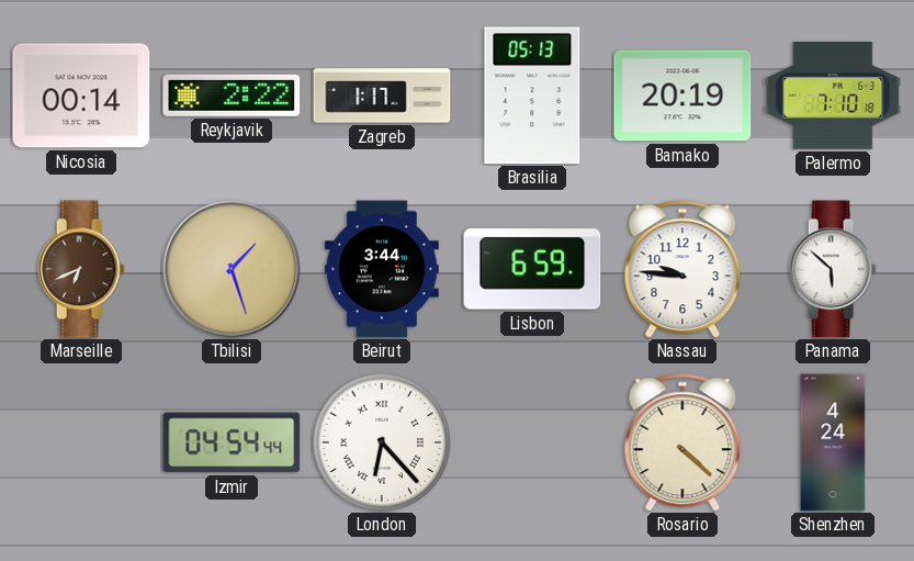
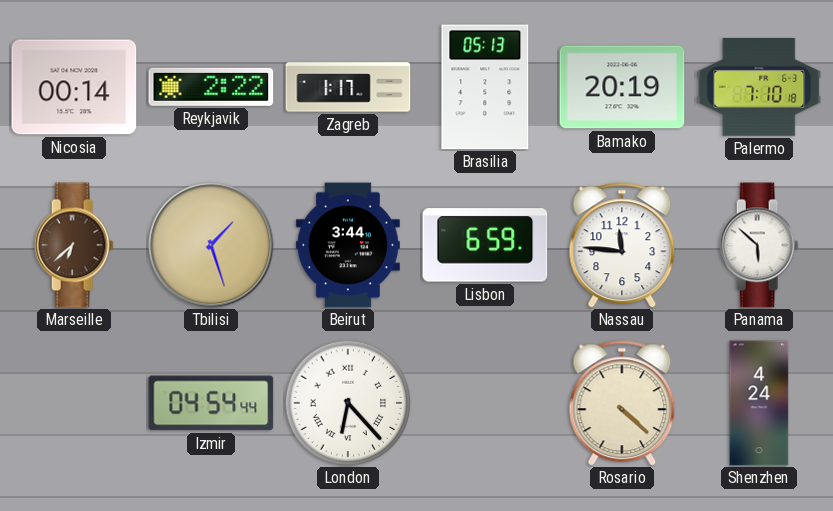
Marseille: 6:41 -> 6:38 (74, 245)
Nassau: 9:46 -> 11:46 (622, 245)
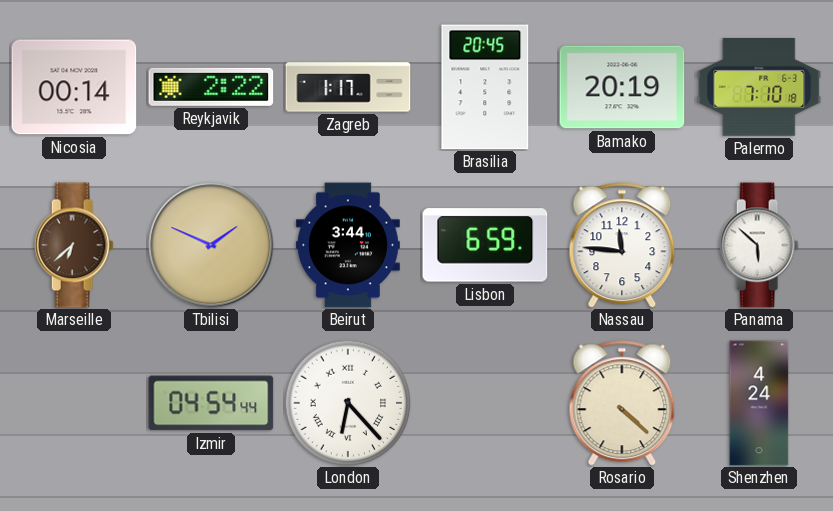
Brasilia: 05:13 -> 20:45 (485, 87)
Tbilisi: 1:27 -> 1:49 (211, 245)
